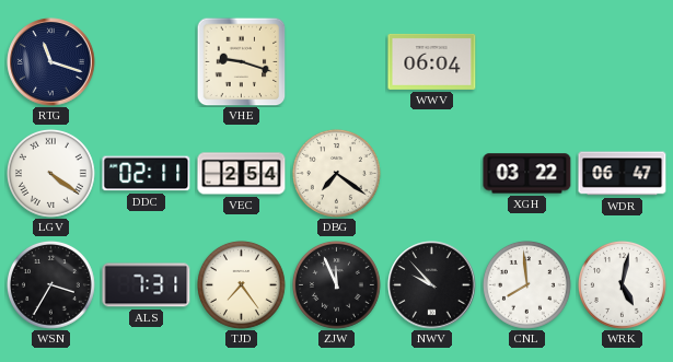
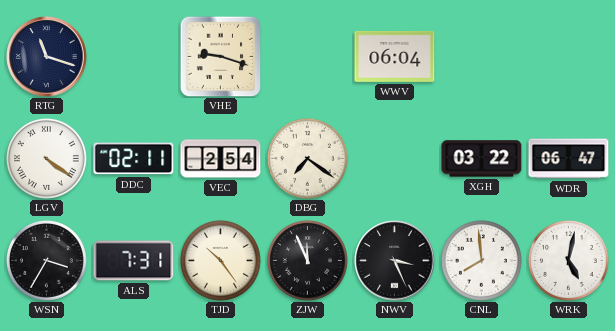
TJD: 7:24 -> 10:24 (221, 261)
NWV: 9:53 -> 3:26 (395, 261)
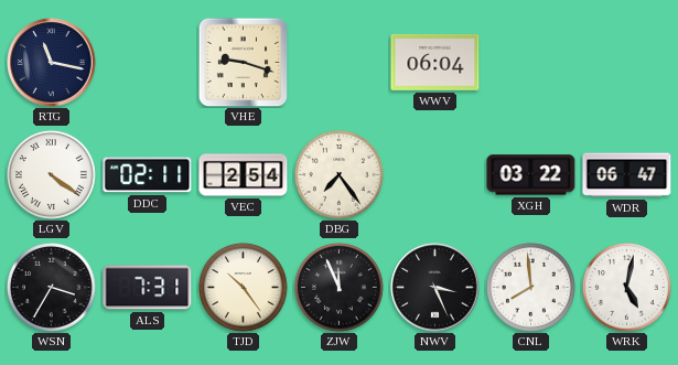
RTG: 11:18 -> 11:17 (52, 63)
DBG: 7:21 -> 7:24 (340, 175)
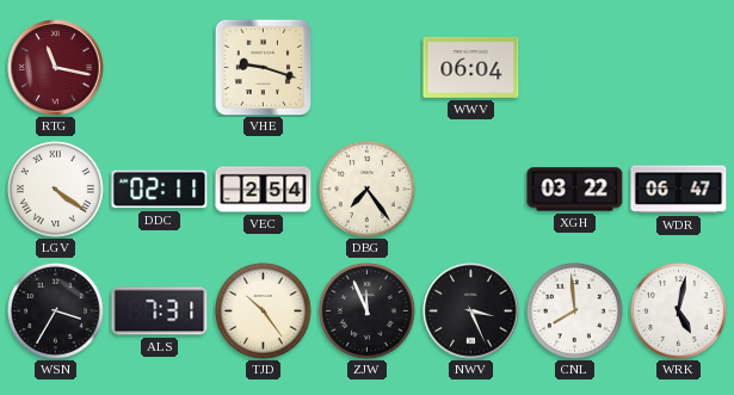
RTG dial: navy -> burgundy (56, 68)
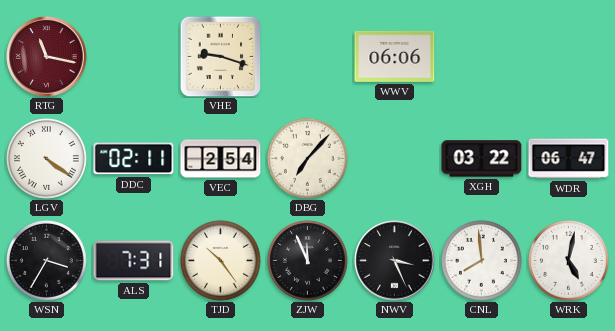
WWV: 06:04 -> 06:06 (395, 56)
DBG: 7:24 -> 7:07 (308, 159)
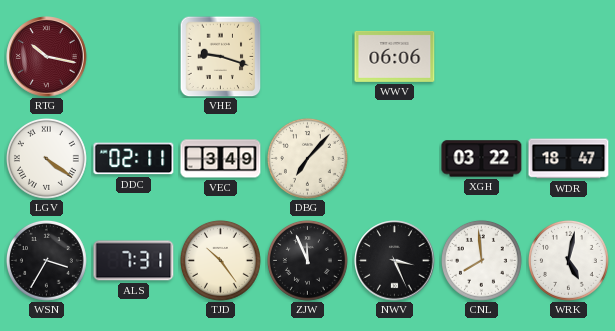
RTG: 11:17 -> 10:17 (47, 57)
VEC: 2:54 -> 3:49 (221, 159)
WDR: 06:47 -> 18:47 (569, 159)
